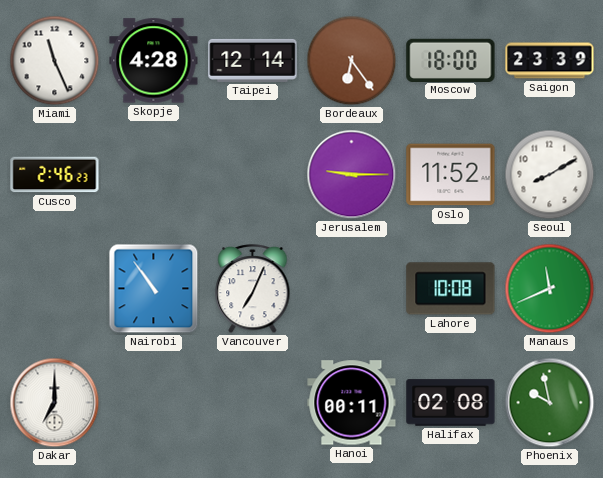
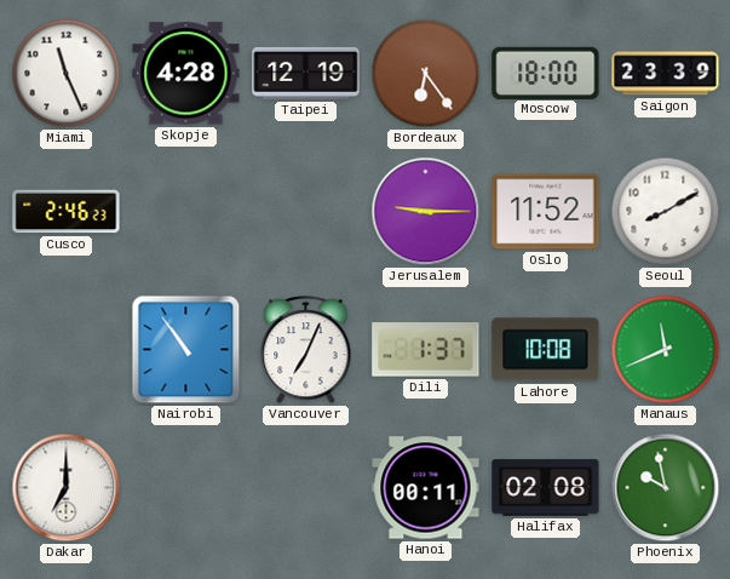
Taipei: 12:14 -> 12:19 (306, 73)
Dili: none -> 1:37 (426, 350)
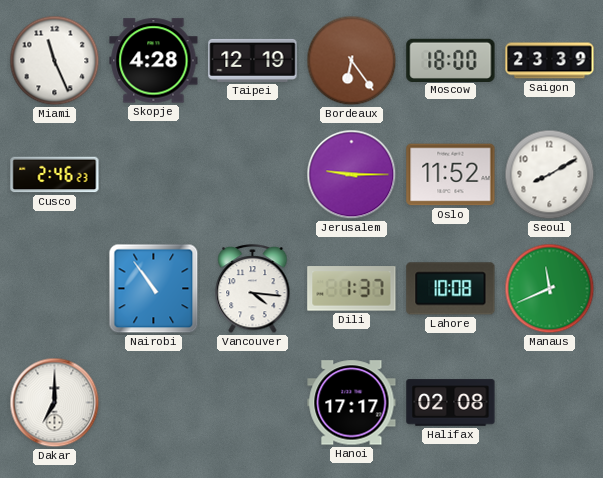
Vancouver: 7:04 -> 4:16 (253, 290)
Hanoi: 00:11 -> 17:17 (352, 403)
Phoenix: 9:58 -> none (666, 488)
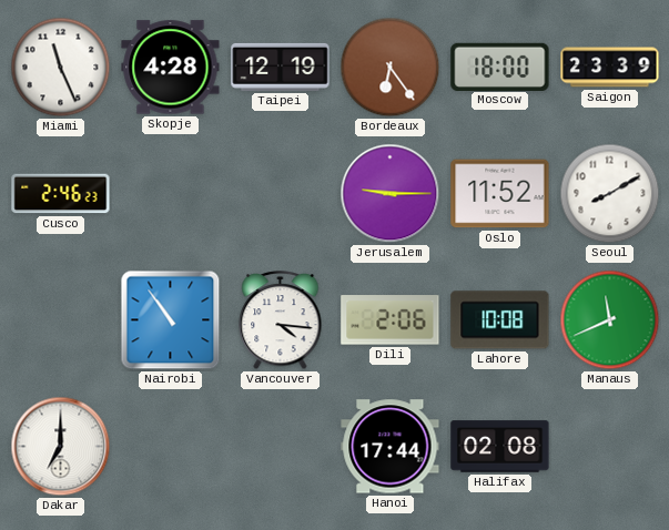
Dili: 1:37 -> 2:06 (391, 320)
Hanoi: 17:17 -> 17:44 (391, 447)
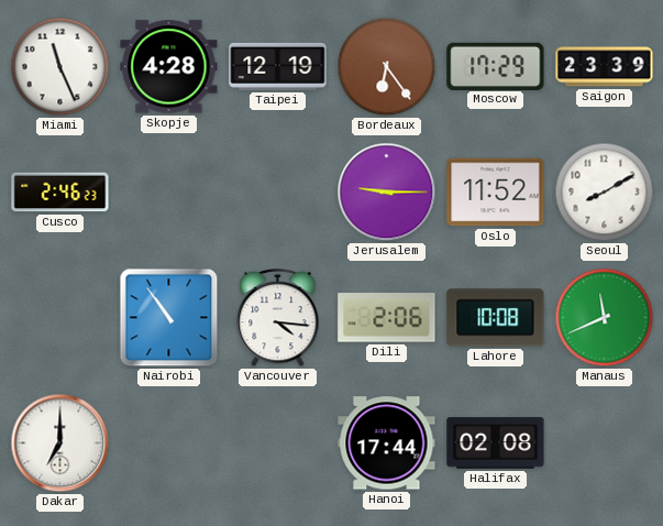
Moscow: 18:00 -> 17:29 (496, 66)
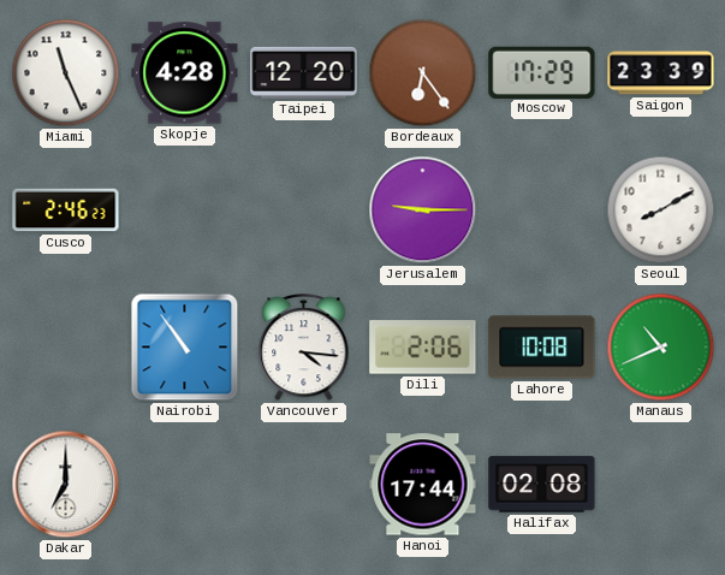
Taipei: 12:19 -> 12:20 (304, 72)
Oslo: 11:52 -> none (496, 193)
Manaus: 11:41 -> 10:41 (661, 348)
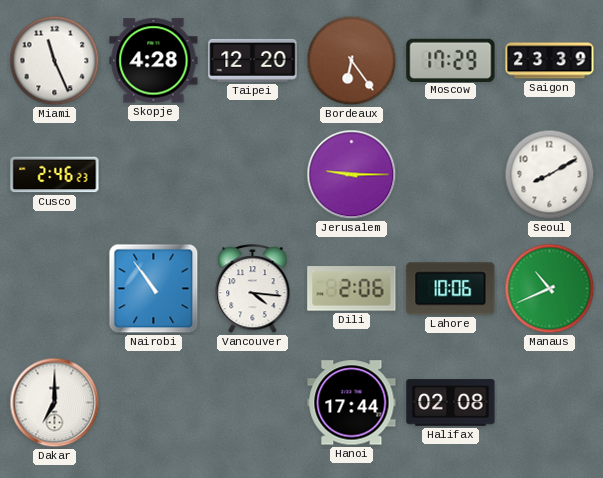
Lahore: 10:08 -> 10:06 (451, 289)
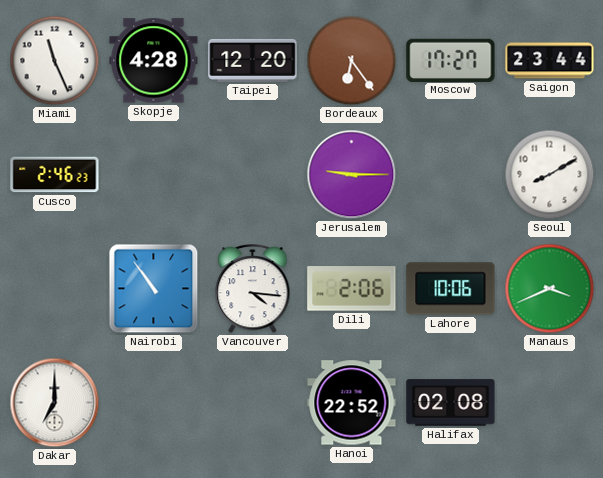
Moscow: 17:29 -> 17:27 (451, 60)
Saigon: 23:39 -> 23:44 (550, 61)
Manaus: 10:41 -> 3:41 (550, 289)
Hanoi: 17:44 -> 22:52 (352, 403)
